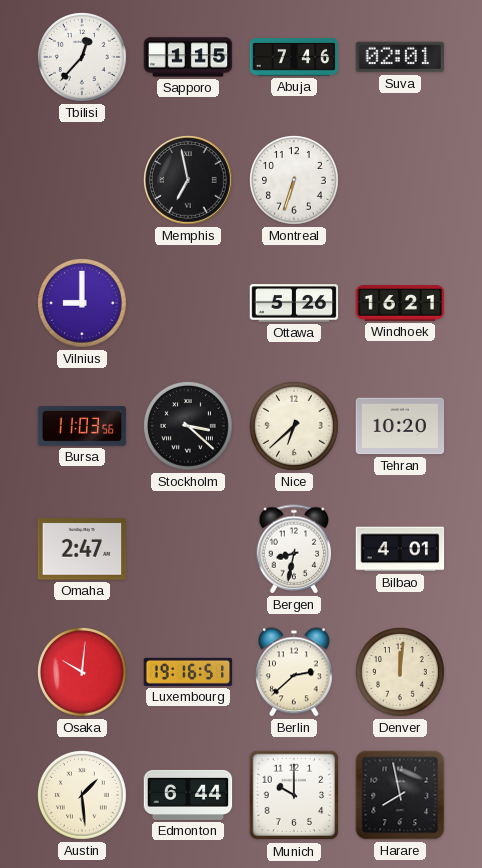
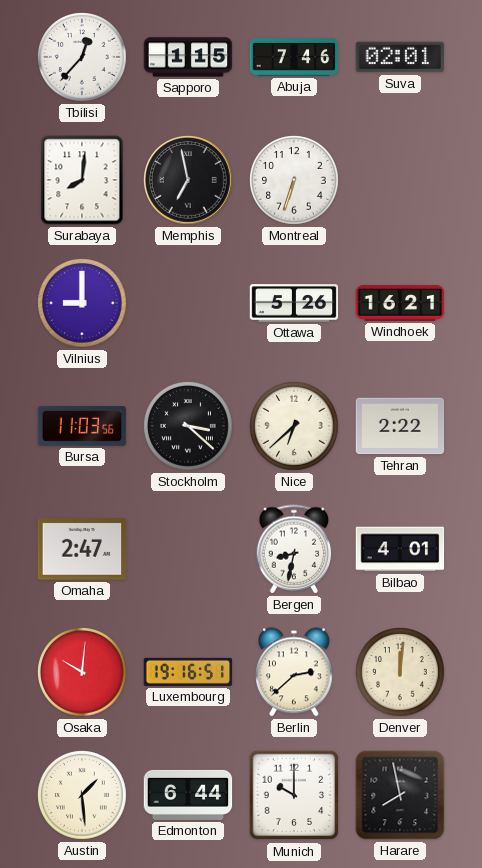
Surabaya: none -> 8:01 (82, 180)
Tehran: 10:20 -> 2:22 (400, 426)
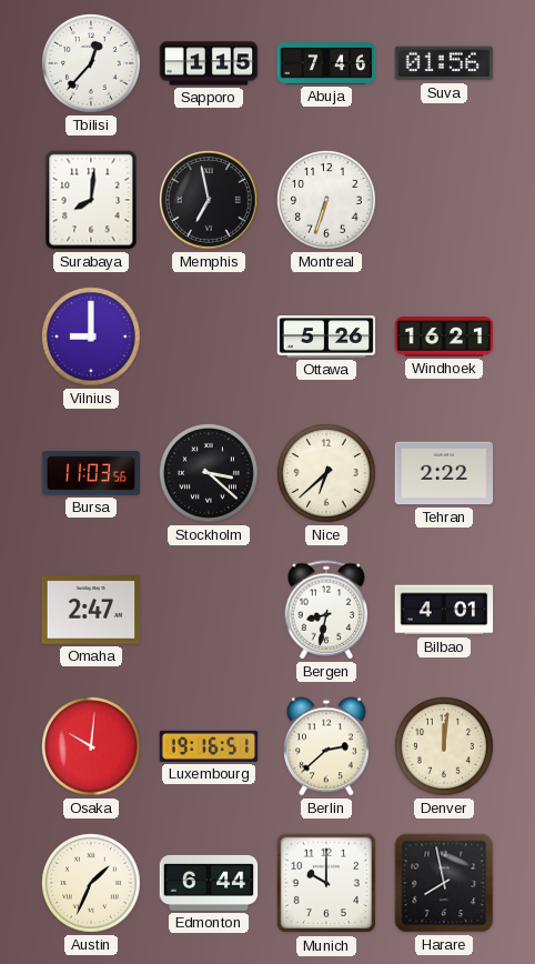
Suva: 02:01 -> 01:56 (444, 63)
Austin: 1:29 -> 1:34 (92, 884)
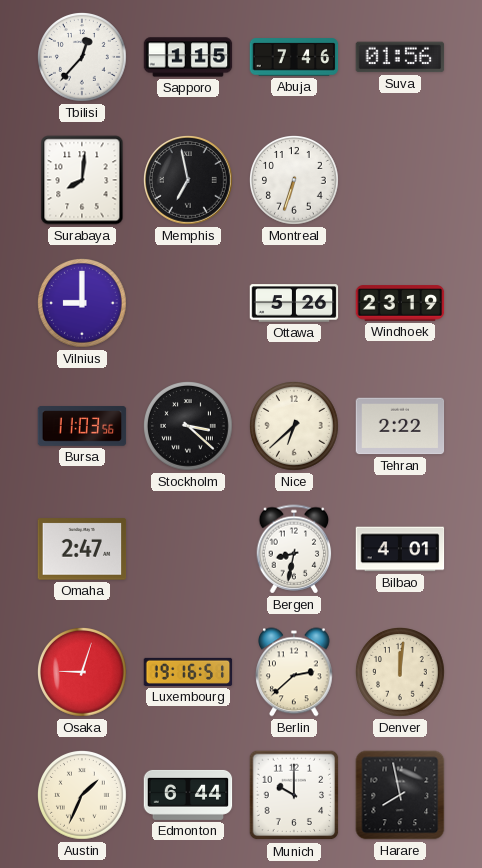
Windhoek: 16:21 -> 23:19 (400, 303)
Osaka: 10:01 -> 9:03 (83, 673)
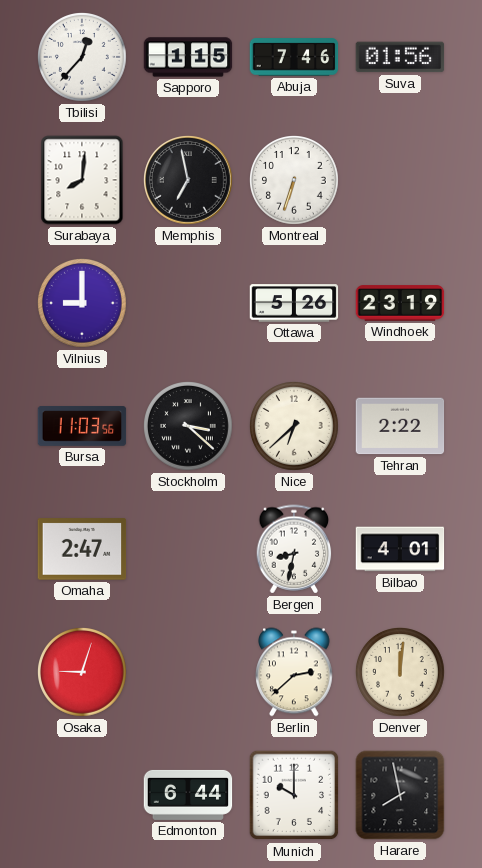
Luxembourg: 19:16 -> none (188, 672)
Austin: 1:34 -> none (83, 796)
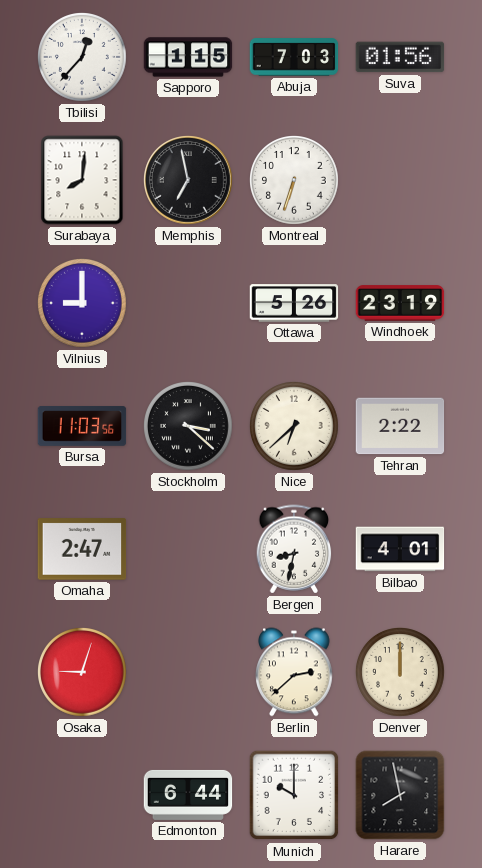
Abuja: 7:46 -> 7:03 (294, 57)
Denver: 12:01 -> 12:00 (401, 673)
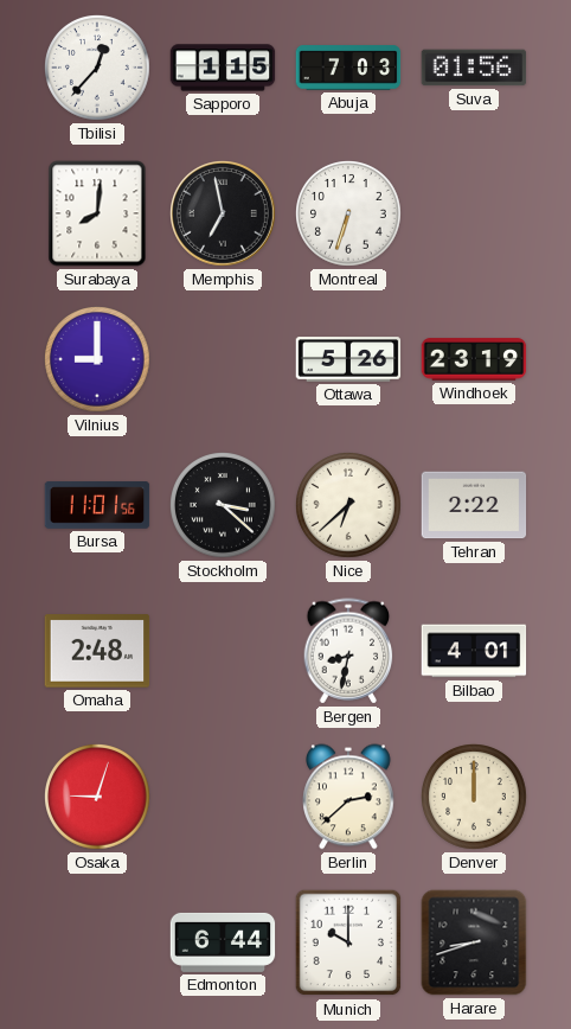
Bursa: 11:03 -> 11:01 (97, 505)
Omaha: 2:47 -> 2:48 (97, 651)
Harare: 7:58 -> 8:42 (474, 942)
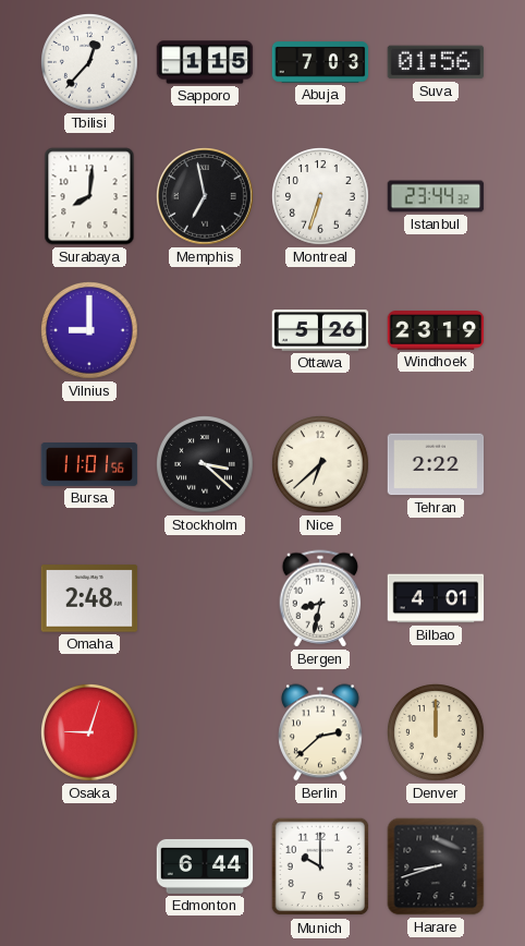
Istanbul: none -> 23:44 (436, 196)
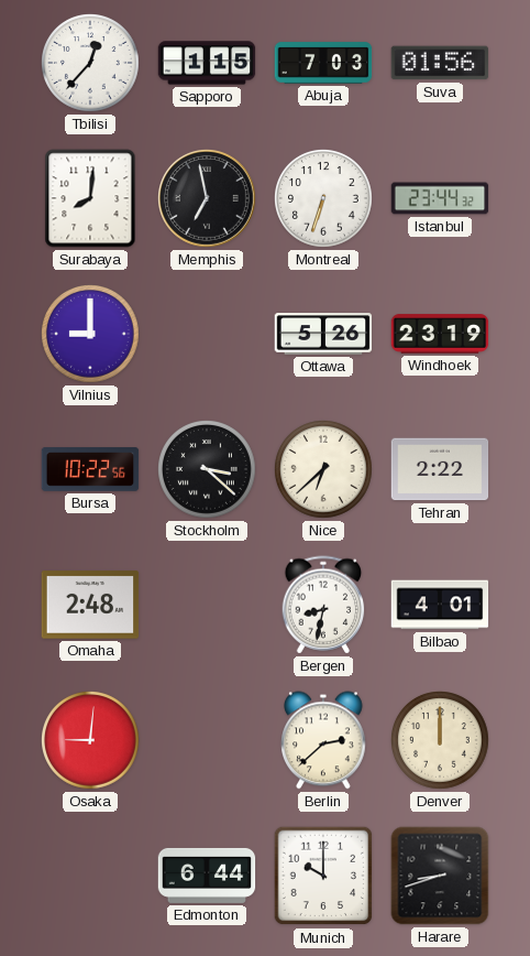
Bursa: 11:01 -> 10:22 (90, 469)
Osaka: 9:03 -> 9:01 (91, 741)
